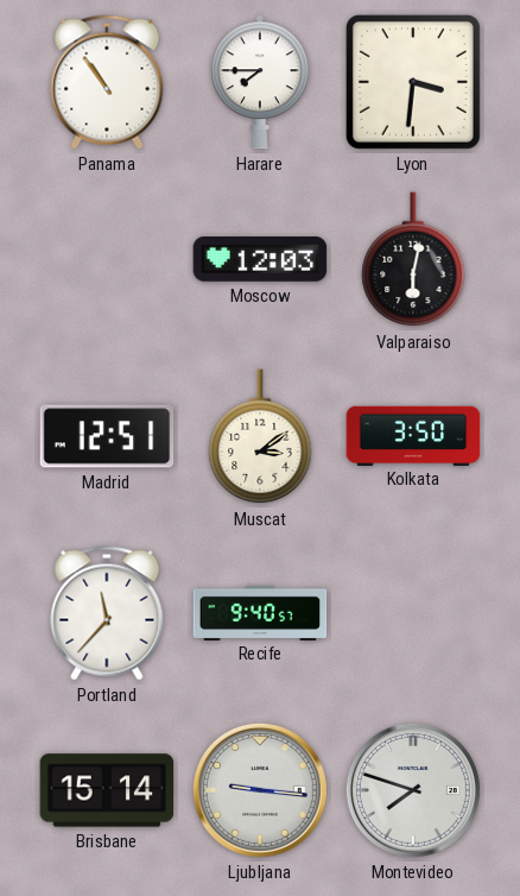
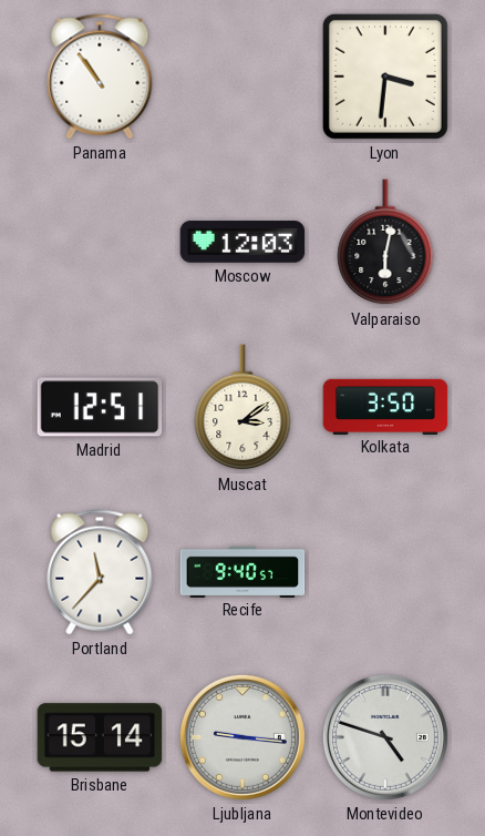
Harare: 7:45 -> none (261, 82)
Montevideo: 7:48 -> 4:48 (385, 737)
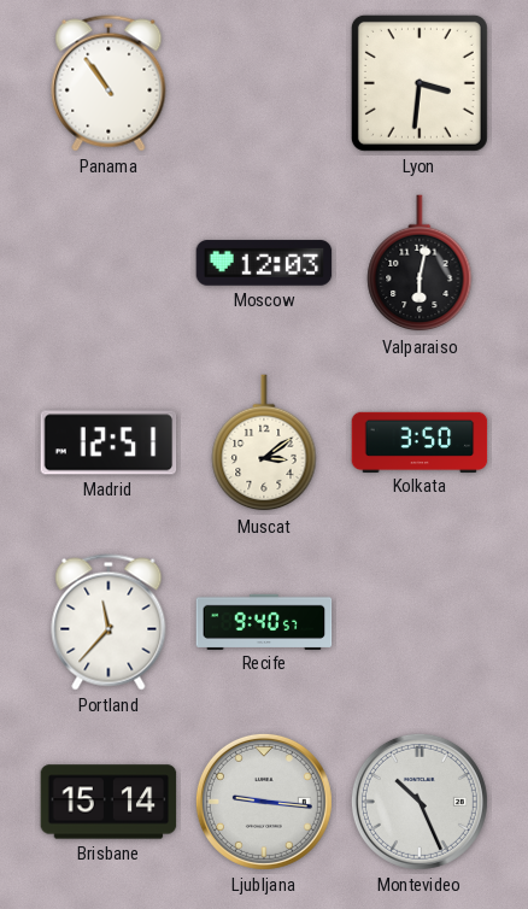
Montevideo: 4:48 -> 10:26 (420, 802)
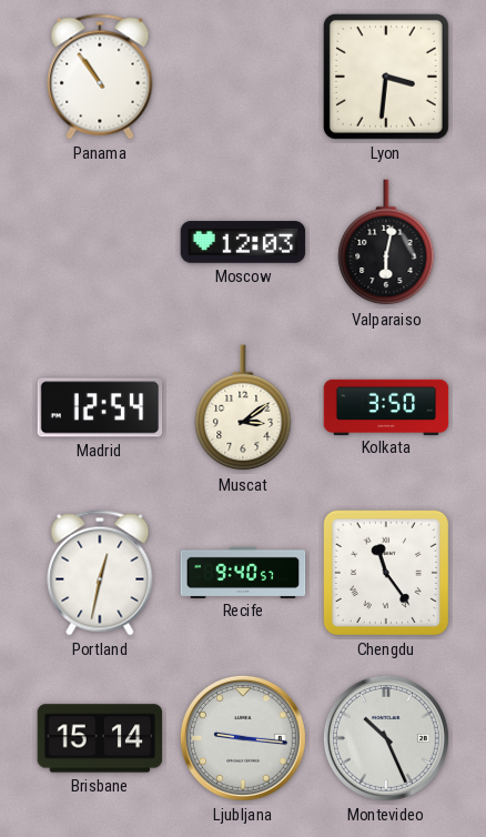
Madrid: 12:51 -> 12:54 (100, 407)
Portland: 11:37 -> 12:32 (100, 573)
Chengdu: none -> 11:24 (386, 573)
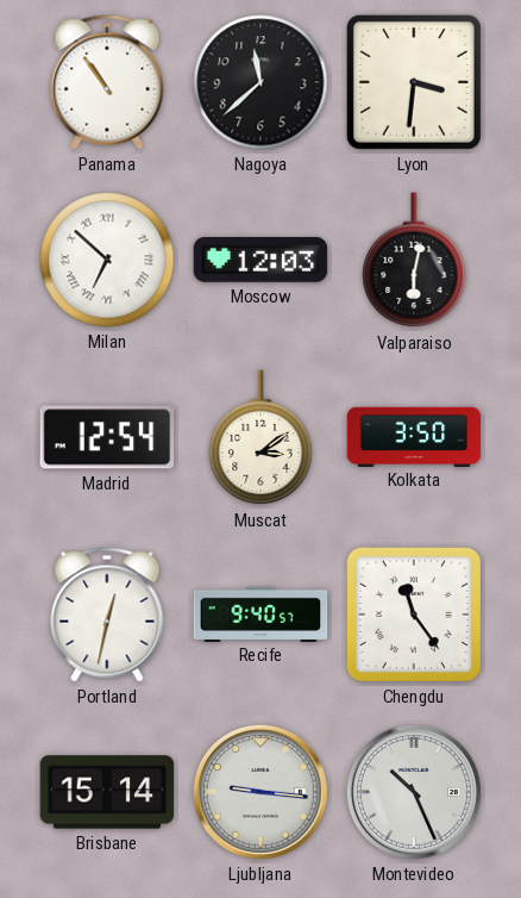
Nagoya: none -> 11:38 (260, 82)
Milan: none -> 6:52 (107, 260)
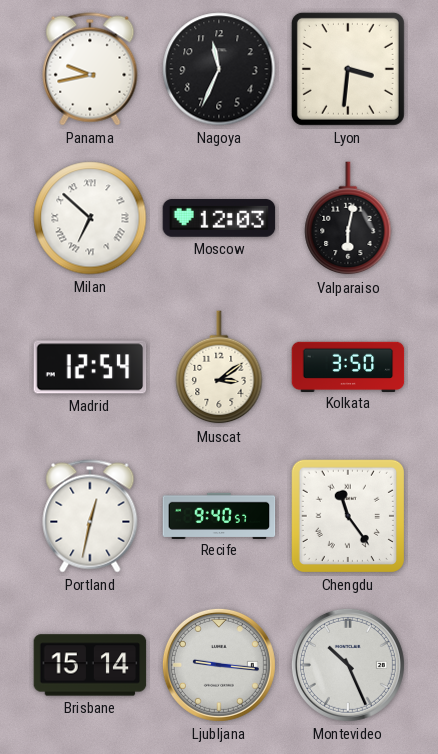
Panama: 10:54 -> 9:43 (90, 69)
Nagoya: 11:38 -> 11:34 (219, 69)
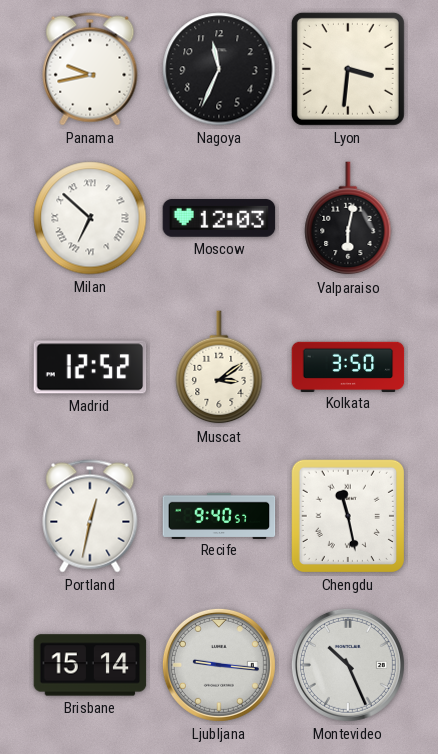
Madrid: 12:54 -> 12:52 (90, 367)
Chengdu: 11:24 -> 11:28 (348, 516)
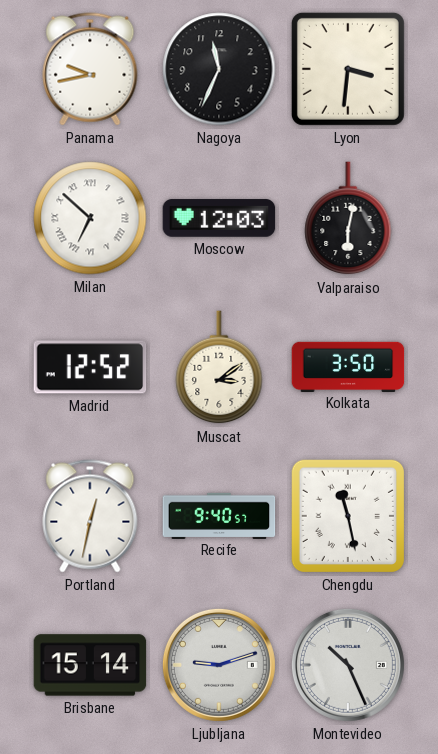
Ljubljana: 9:16 -> 9:12 (219, 665)
